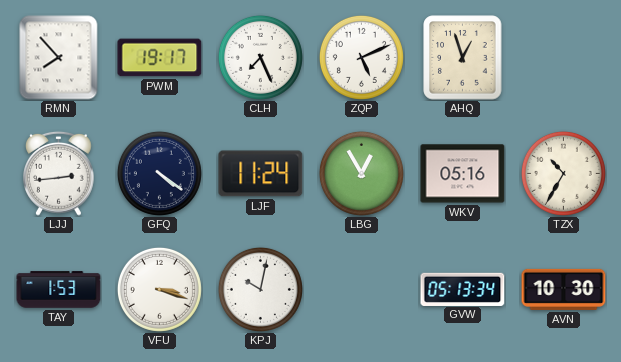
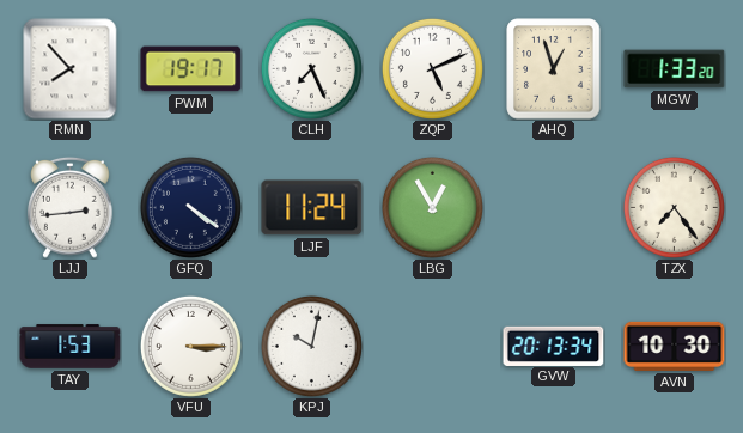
MGW: none -> 1:33 (675, 69)
WKV: 05:16 -> none (463, 174)
TZX: 10:35 -> 7:24 (674, 207)
VFU: 3:18 -> 3:15 (190, 346)
GVW: 05:13 -> 20:13 (554, 346)
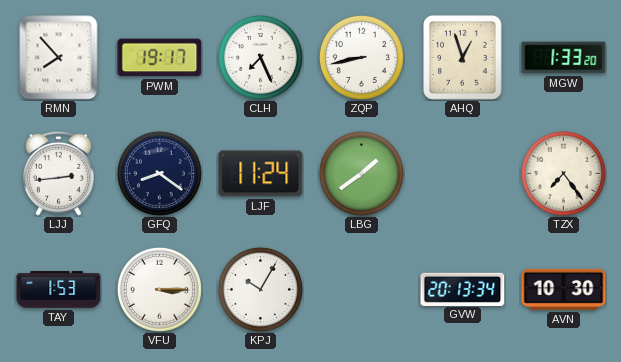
ZQP: 5:11 -> 8:43 (361, 57)
GFQ: 4:21 -> 8:21 (159, 173)
LBG: 12:55 -> 1:39 (361, 173)
KPJ: 10:02 -> 10:05 (260, 289)
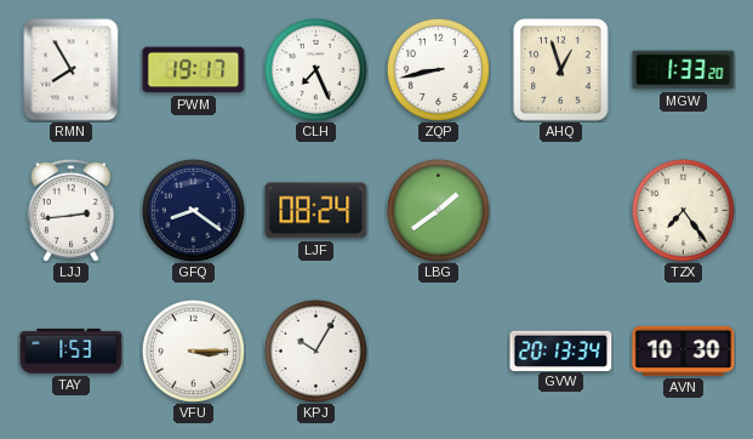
RMN: 7:53 -> 7:55 (72, 70)
LJF: 11:24 -> 08:24 (316, 211)
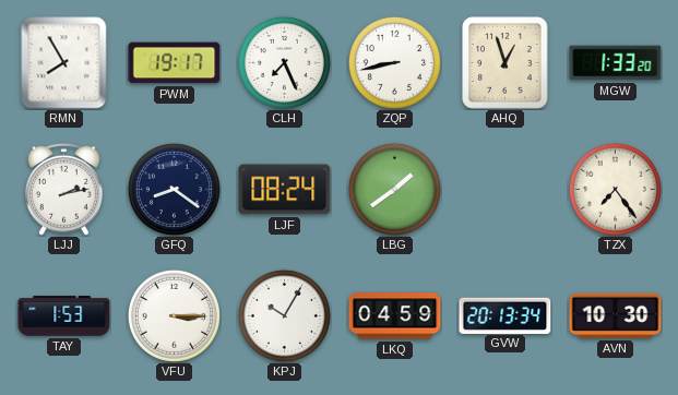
LJJ: 2:44 -> 2:13 (64, 189)
LKQ: none -> 04:59 (395, 316)
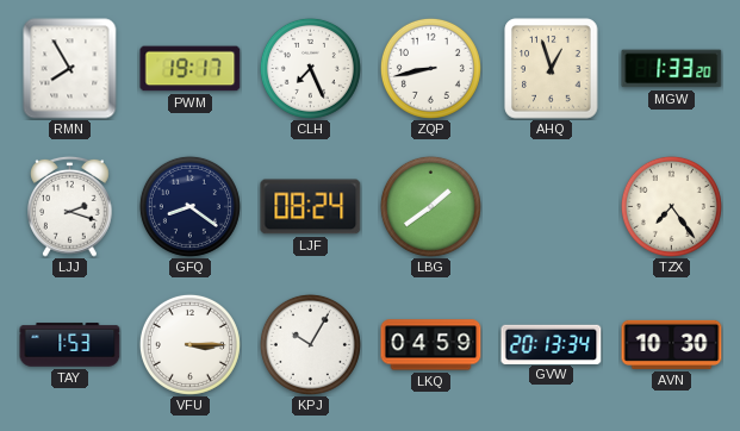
LJJ: 2:13 -> 2:18 (70, 206)
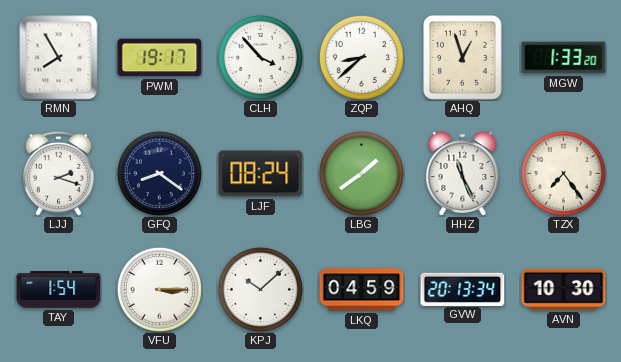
CLH: 7:26 -> 3:53 (260, 57)
ZQP: 8:43 -> 8:38 (361, 57)
HHZ: none -> 11:26 (463, 174)
TAY: 1:53 -> 1:54 (59, 290)
KPJ: 10:05 -> 10:08 (260, 289)
